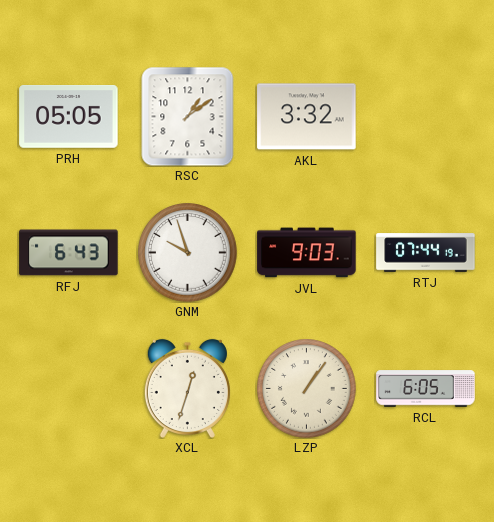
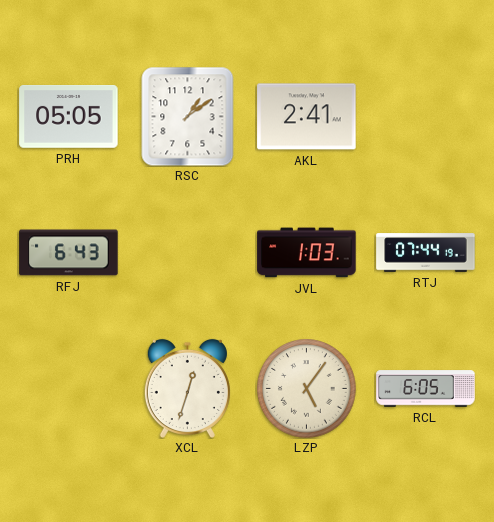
AKL: 3:32 -> 2:41 (307, 117)
GNM: 9:57 -> none (188, 253)
JVL: 9:03 -> 1:03 (307, 253)
LZP: 1:06 -> 5:06 (307, 389)
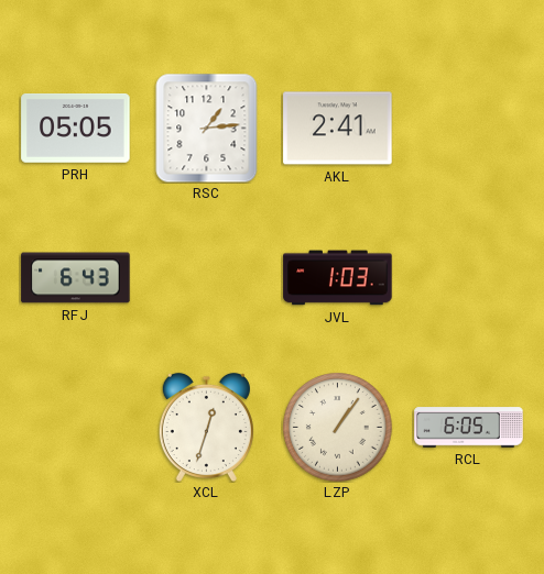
RSC: 1:09 -> 1:14 (207, 128)
RTJ: 07:44 -> none (426, 253)
LZP: 5:06 -> 1:06 (338, 428)
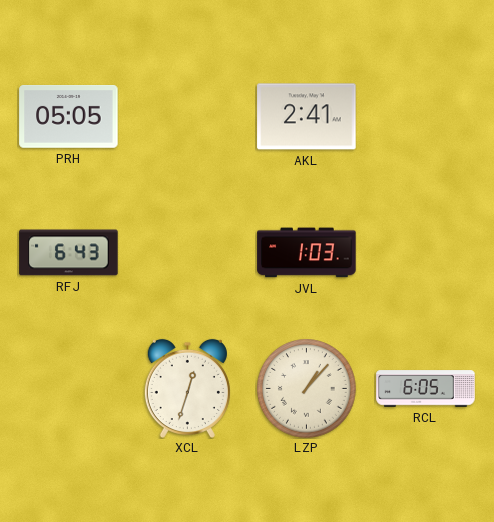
RSC: 1:14 -> none (207, 128)
LZP: 1:06 -> 1:07 (307, 389)
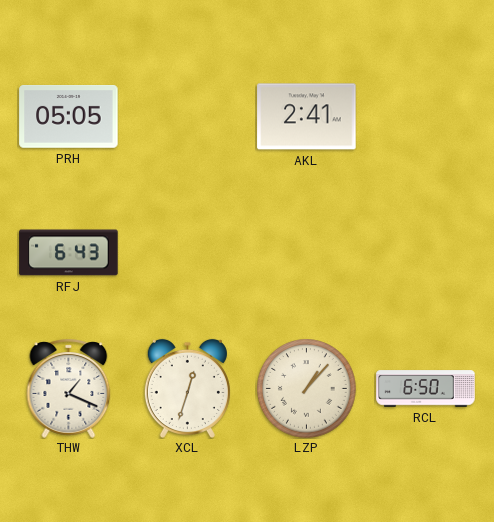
JVL: 1:03 -> none (307, 253)
THW: none -> 1:19 (69, 388)
RCL: 6:05 -> 6:50 (426, 389)
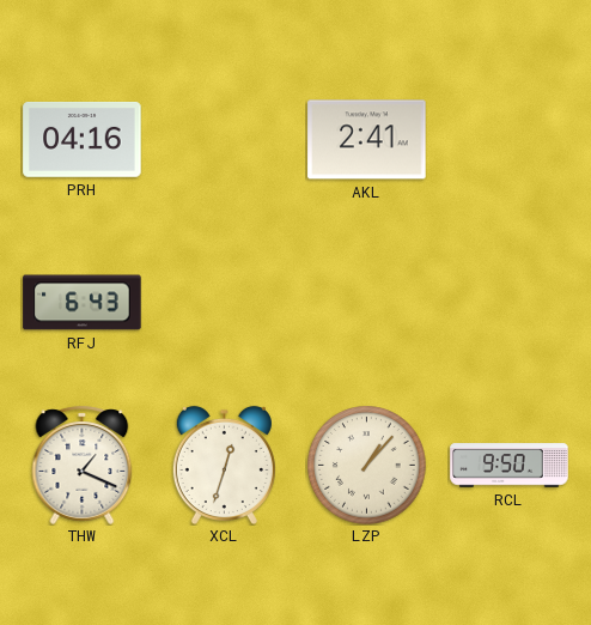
PRH: 05:05 -> 04:16 (83, 140)
RCL: 6:50 -> 9:50 (510, 466)
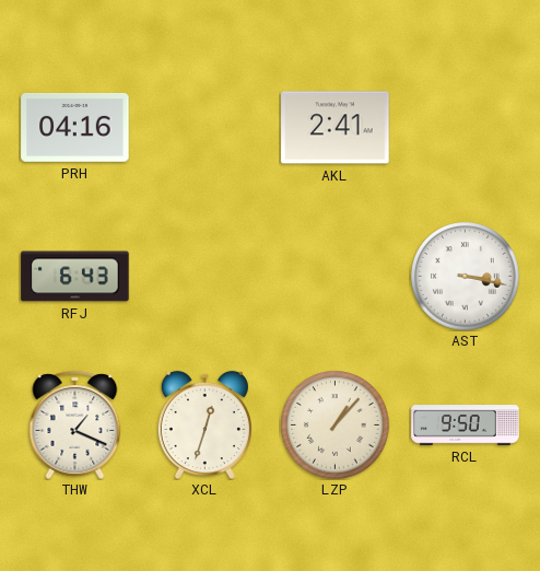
AST: none -> 3:17 (466, 277)
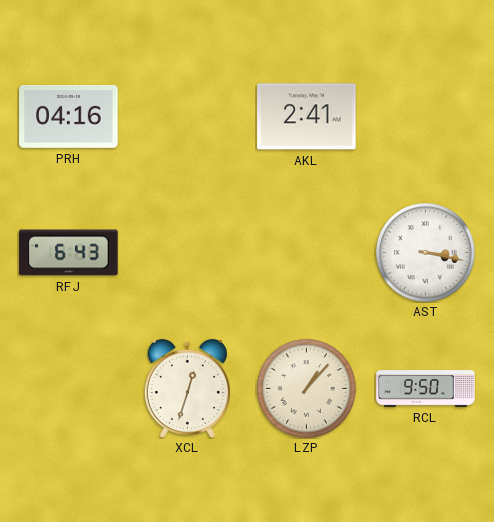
THW: 1:19 -> none (75, 424)
